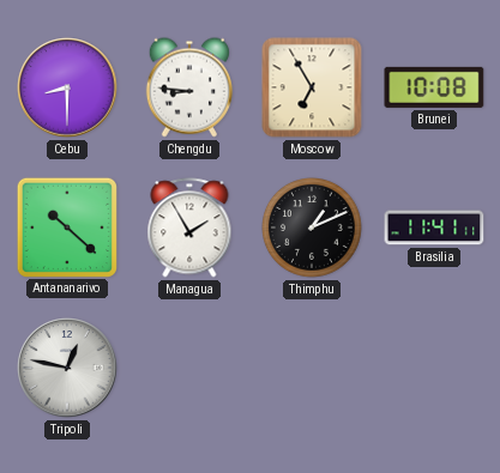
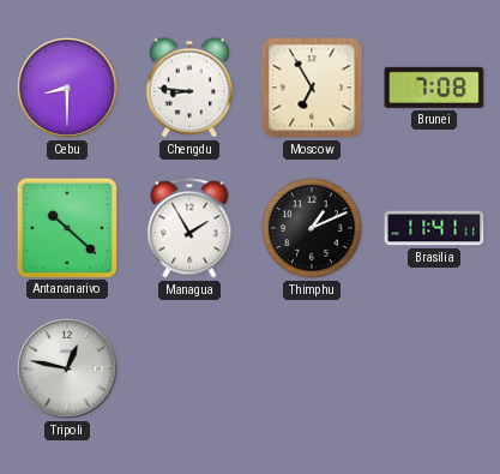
Brunei: 10:08 -> 7:08 (434, 88)
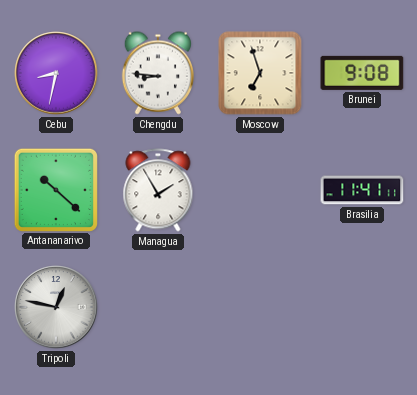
Cebu: 8:30 -> 8:32 (56, 73)
Moscow: 6:55 -> 6:57 (260, 73)
Brunei: 7:08 -> 9:08 (362, 73)
Thimphu: 1:11 -> none (313, 229)
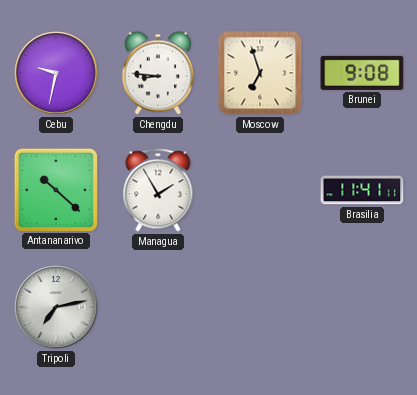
Cebu: 8:32 -> 9:32 (56, 73)
Tripoli: 12:47 -> 7:13 (56, 307)
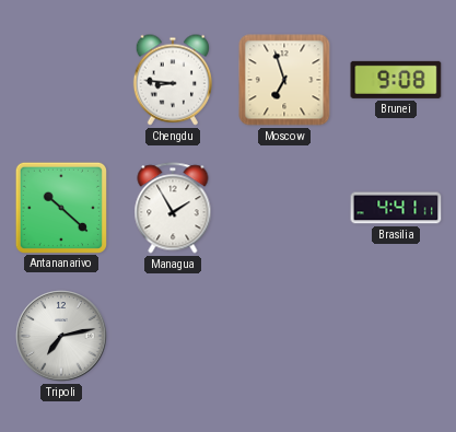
Cebu: 9:32 -> none (56, 73)
Brasilia: 11:41 -> 4:41 (396, 208)
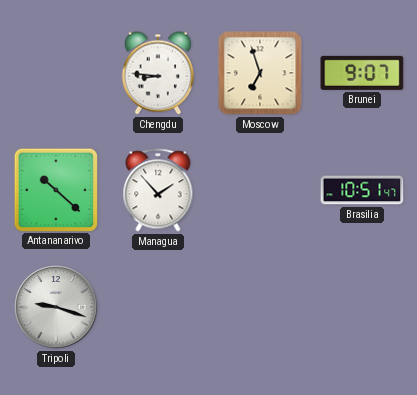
Brunei: 9:08 -> 9:07 (362, 73)
Managua: 1:55 -> 1:53 (158, 190)
Brasilia: 4:41 -> 10:51 (362, 190)
Tripoli: 7:13 -> 9:18 (56, 307)
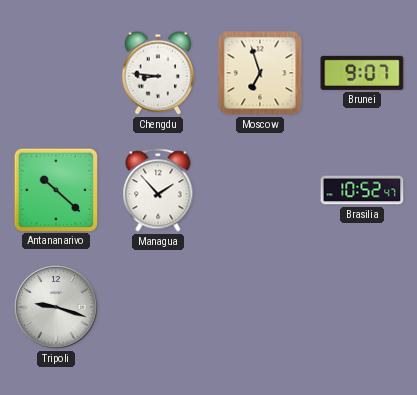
Brasilia: 10:51 -> 10:52 (362, 190)
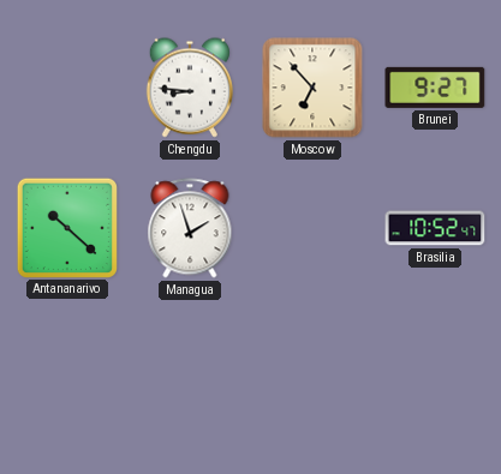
Moscow: 6:57 -> 6:53 (312, 88)
Brunei: 9:07 -> 9:27 (435, 88)
Managua: 1:53 -> 1:57 (190, 228)
Tripoli: 9:18 -> none (56, 307)
